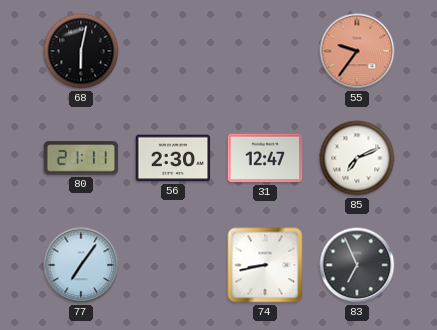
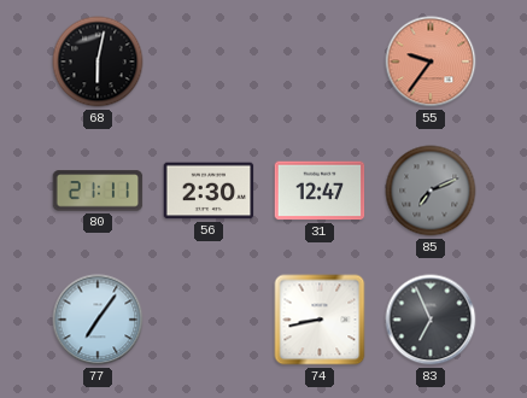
85 dial: white -> grey (431, 191)
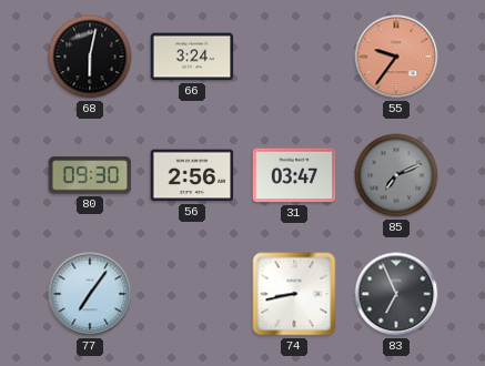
66: none -> 3:24 (192, 57)
80: 21:11 -> 09:30 (90, 175)
56: 2:30 -> 2:56 (192, 175)
31: 12:47 -> 03:47 (294, 175)
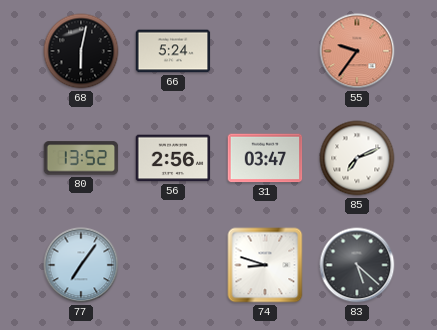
66: 3:24 -> 5:24 (173, 51)
80: 09:30 -> 13:52 (81, 158)
85 dial: grey -> white (357, 158)
74: 8:43 -> 8:48 (265, 265)
83: 6:56 -> 5:22 (357, 265)
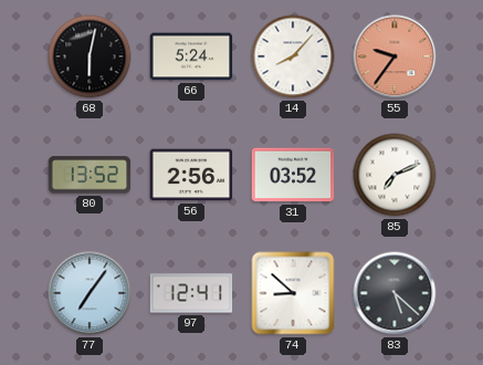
14: none -> 8:07 (293, 56)
31: 03:47 -> 03:52 (293, 175)
97: none -> 12:41 (191, 293)
74: 8:48 -> 8:52 (293, 293)
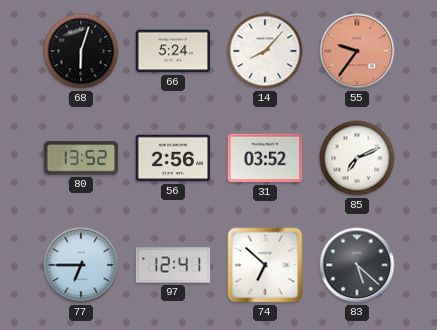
68: 6:02 -> 6:03 (81, 51)
77: 7:06 -> 6:45 (81, 265)
74: 8:52 -> 6:52 (265, 265)
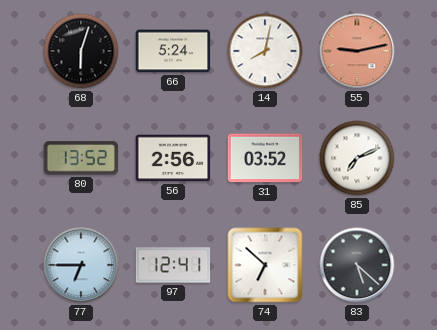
14: 8:07 -> 8:02 (265, 51)
55: 9:36 -> 9:13 (357, 51)
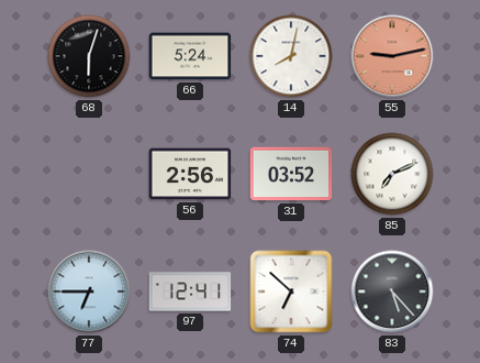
80: 13:52 -> none (81, 158)
83: 5:22 -> 5:23 (392, 291)
